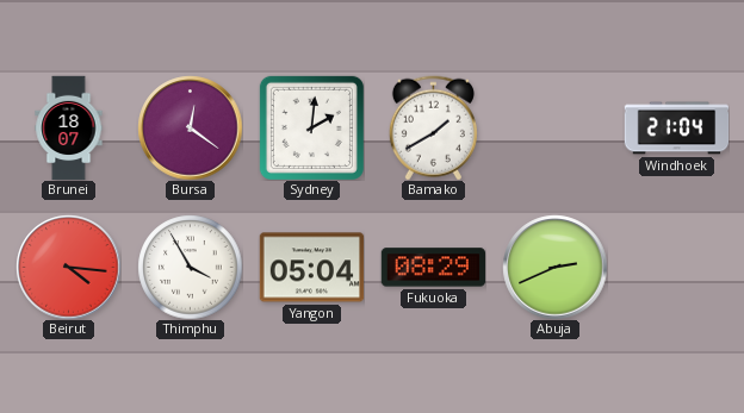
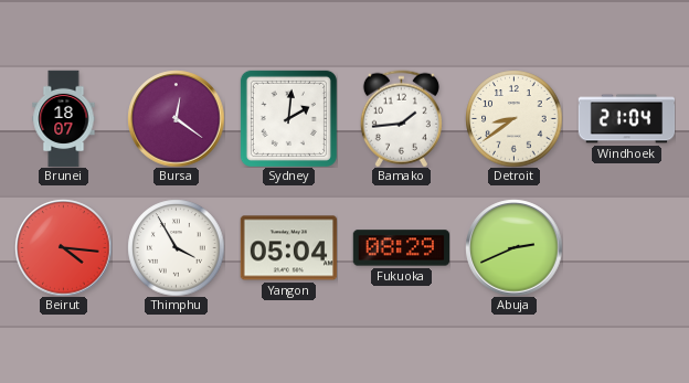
Bamako: 1:40 -> 1:44 (401, 118)
Detroit: none -> 8:39 (513, 118)
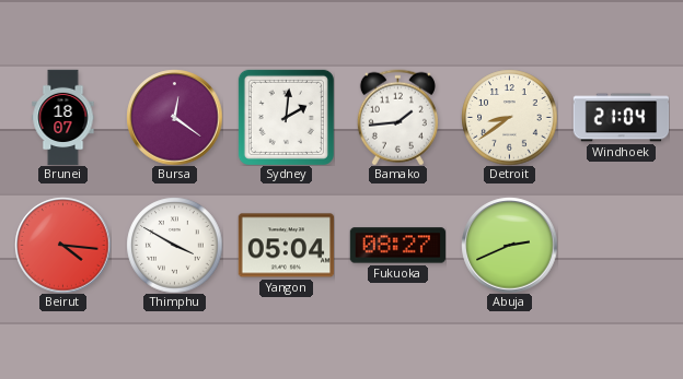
Thimphu: 3:55 -> 3:50 (174, 245)
Fukuoka: 08:29 -> 08:27 (397, 246)
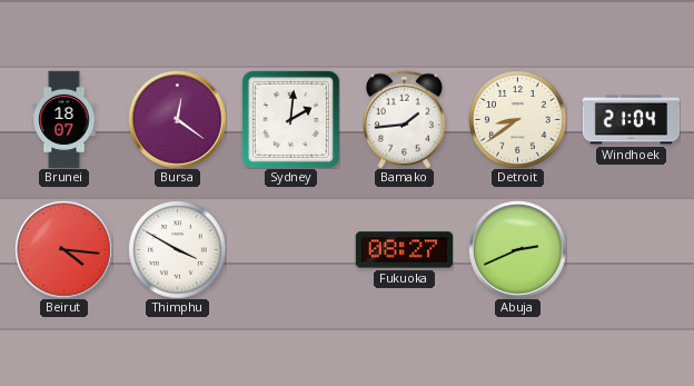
Yangon: 05:04 -> none (286, 246)
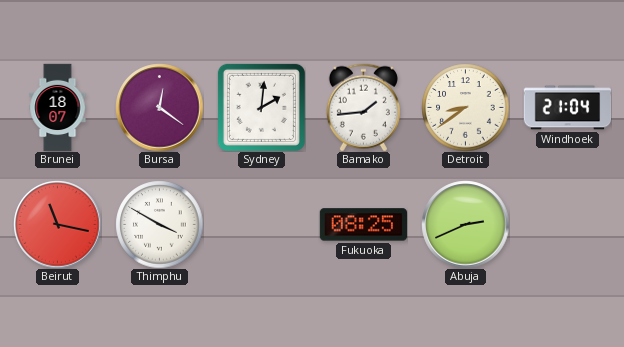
Beirut: 4:16 -> 11:17 (57, 224)
Fukuoka: 08:27 -> 08:25 (363, 225)
